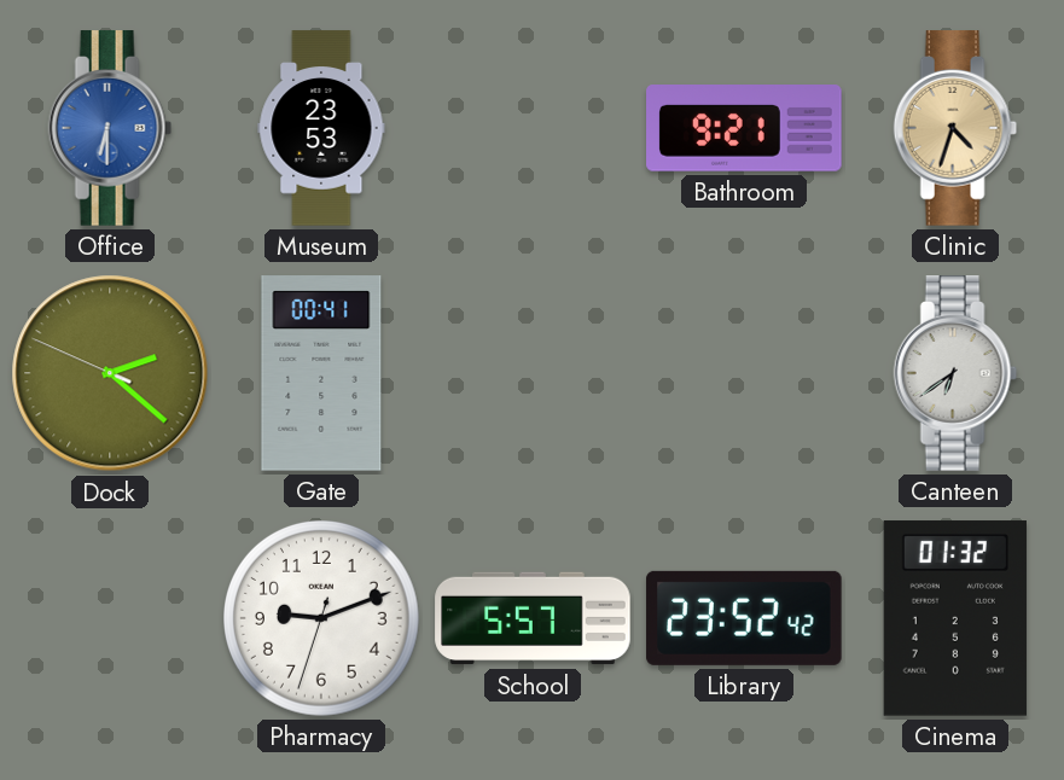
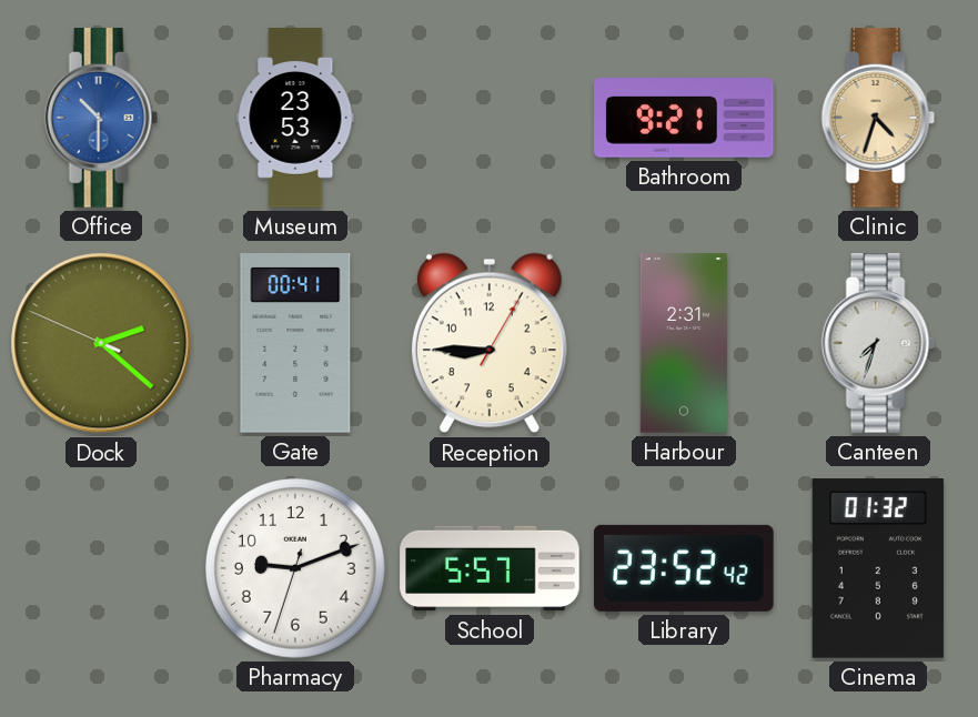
Office: 6:30 -> 10:30 (101, 118)
Reception: none -> 8:45 (490, 343)
Harbour: none -> 2:31 (684, 343)
Canteen: 6:39 -> 7:33 (878, 343)
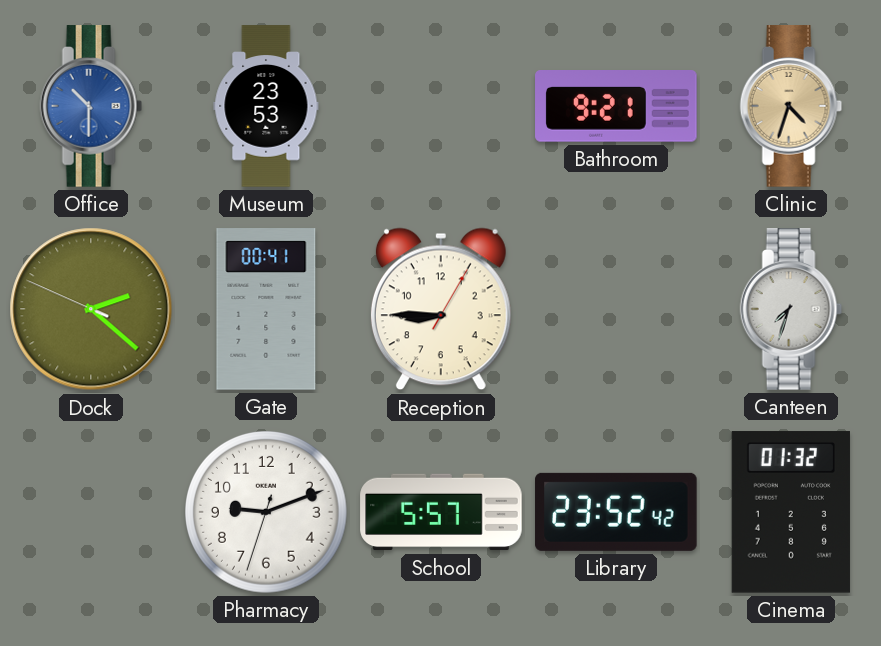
Harbour: 2:31 -> none (684, 343)
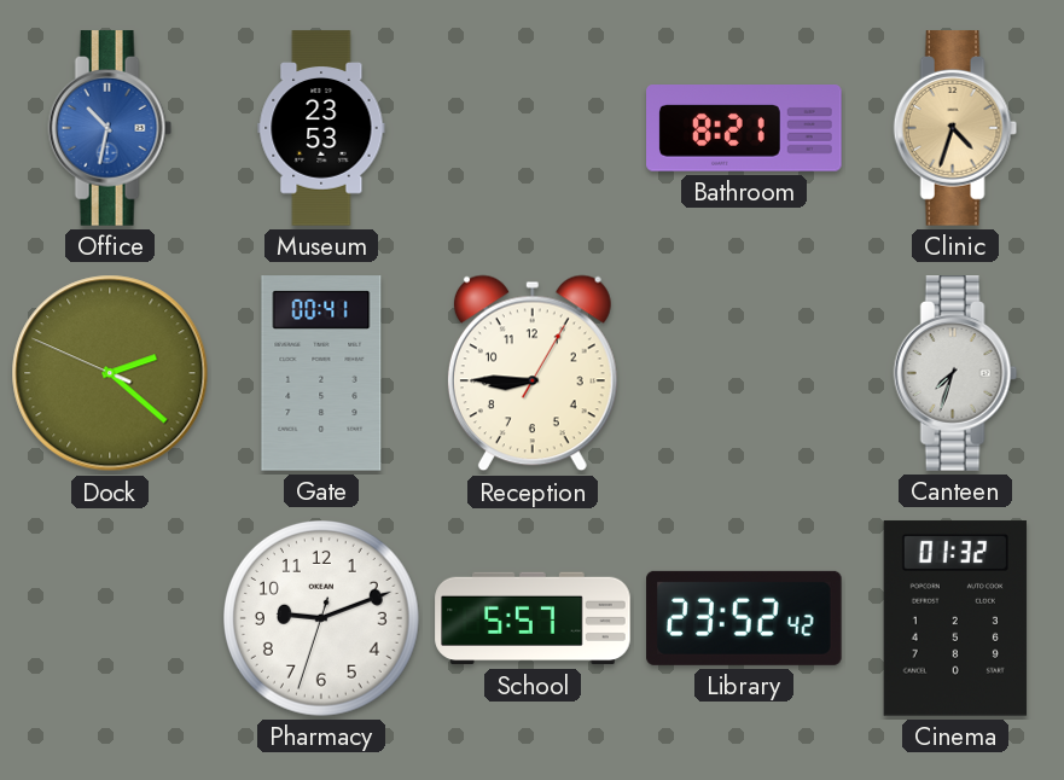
Office: 10:30 -> 10:32 (110, 128)
Bathroom: 9:21 -> 8:21 (744, 129)
